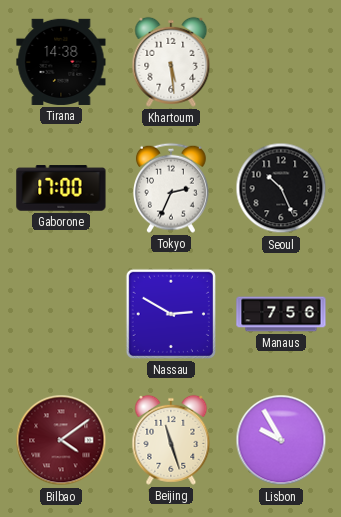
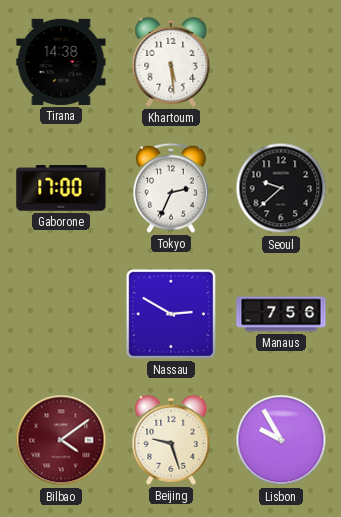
Seoul: 10:26 -> 9:38 (281, 188)
Beijing: 11:27 -> 9:27 (171, 440)
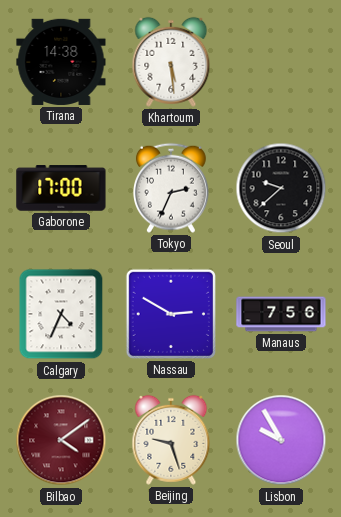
Calgary: none -> 4:34 (61, 314)
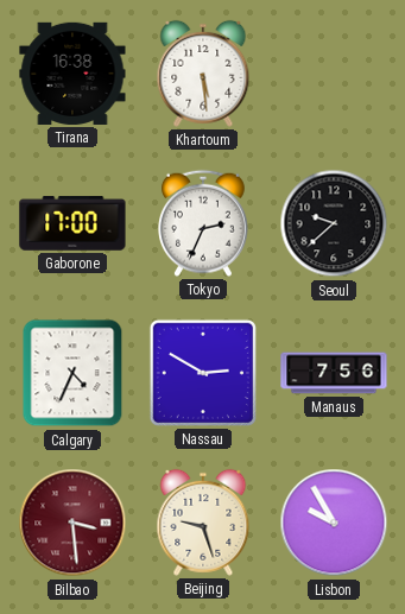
Tirana: 14:38 -> 16:38 (72, 74)
Bilbao: 4:09 -> 3:29 (72, 523)
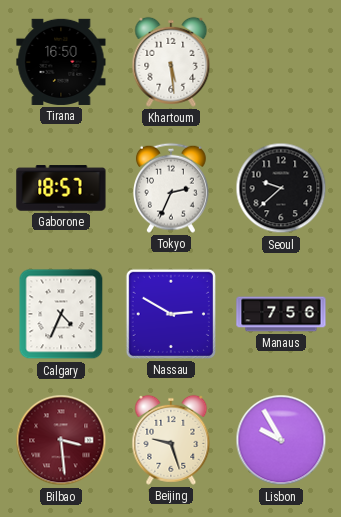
Tirana: 16:38 -> 16:50 (61, 62)
Gaborone: 17:00 -> 18:57 (61, 188)
